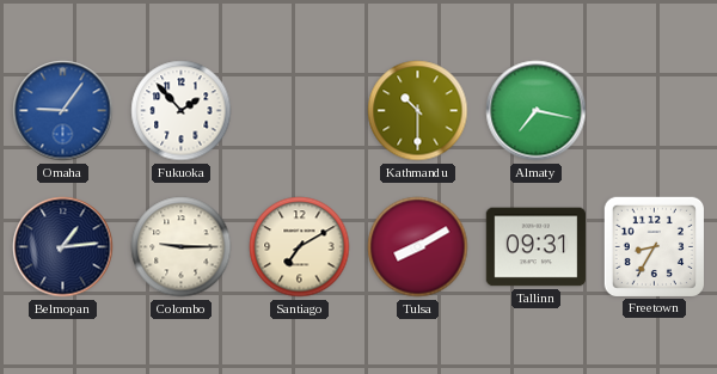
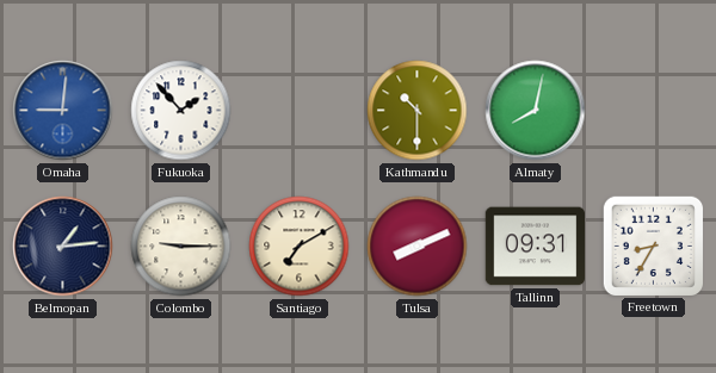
Omaha: 9:06 -> 9:01 (63, 111)
Almaty: 7:17 -> 8:02 (536, 111)
Tulsa: 8:10 -> 8:11 (418, 247)
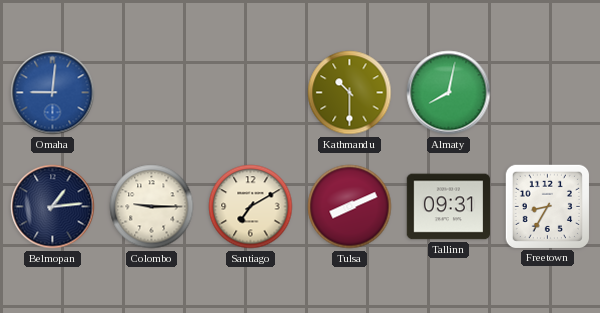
Fukuoka: 1:53 -> none (181, 111)
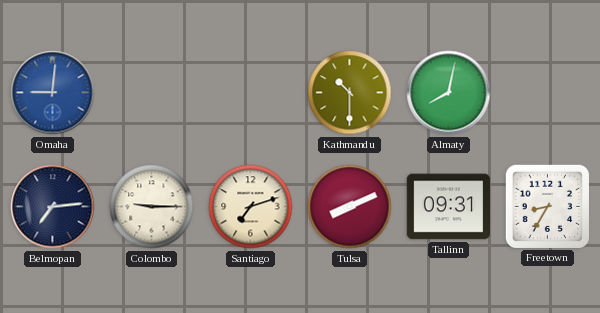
Belmopan: 1:14 -> 7:14 (53, 207)
Santiago: 7:10 -> 7:12 (251, 207)
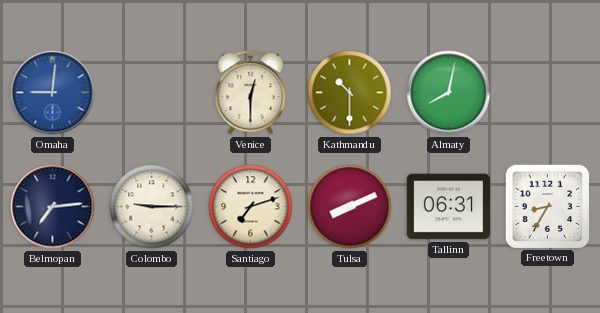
Venice: none -> 12:30 (251, 93)
Tallinn: 09:31 -> 06:31 (448, 207)
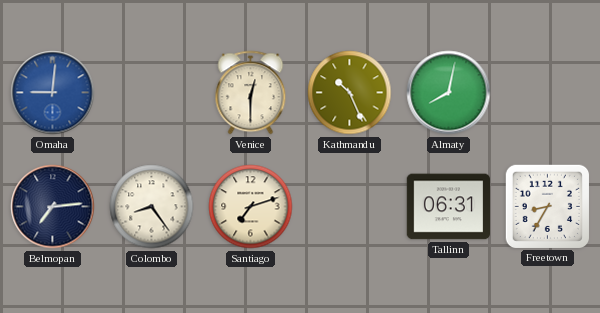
Kathmandu: 10:30 -> 10:26 (350, 93)
Colombo: 9:15 -> 8:24 (152, 207)
Tulsa: 8:11 -> none (350, 207)
